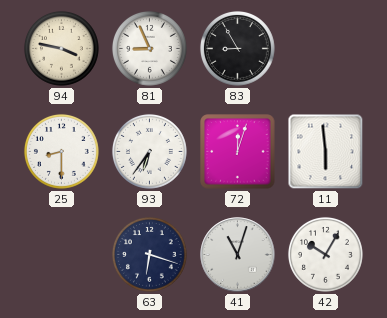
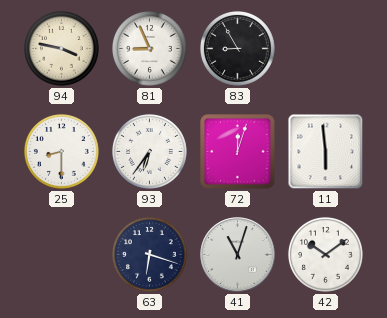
42: 10:05 -> 10:09 (325, 254)
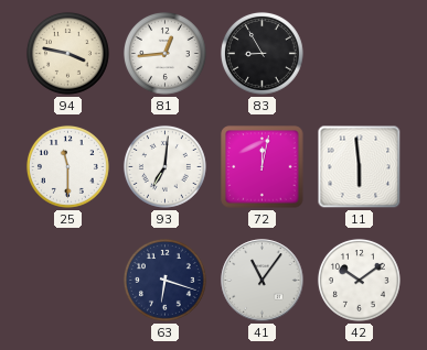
81: 8:56 -> 12:44 (164, 53)
25: 8:30 -> 11:30 (67, 166)
93: 6:36 -> 7:01 (164, 166)
72: 12:03 -> 12:02 (263, 167)
41: 11:03 -> 11:06 (263, 281)
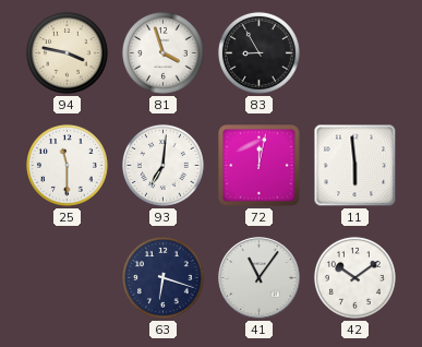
81: 12:44 -> 3:57 (162, 52)
